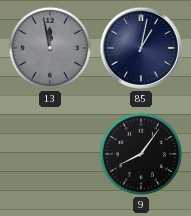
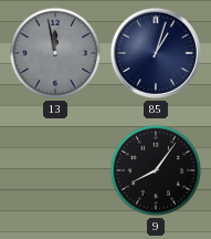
85: 1:02 -> 1:03 (156, 53)
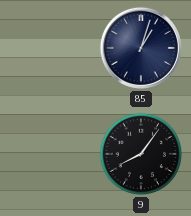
13: 11:58 -> none (55, 53)
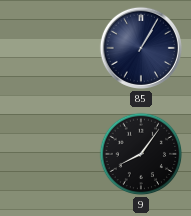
85: 1:03 -> 1:05 (141, 48)
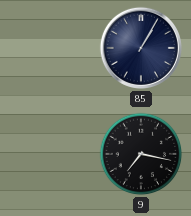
9: 8:06 -> 7:17 (141, 154)
